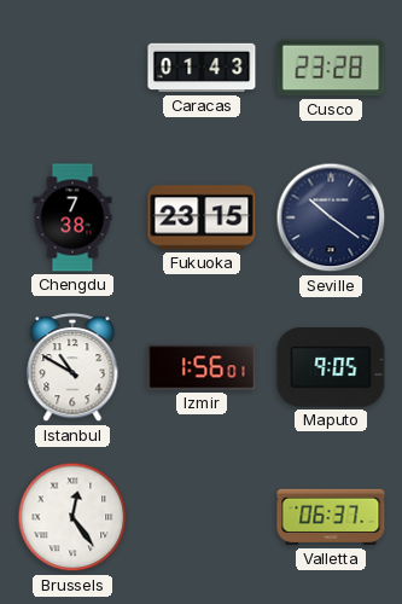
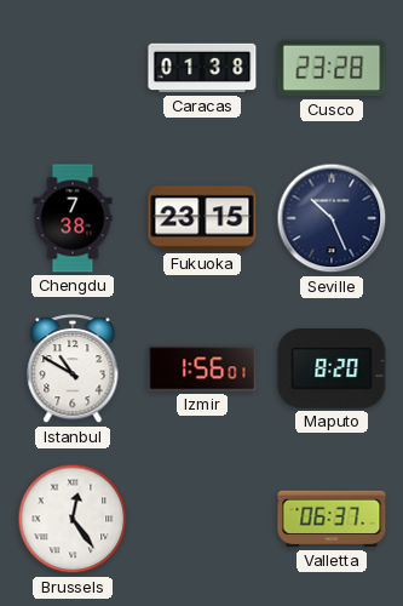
Caracas: 01:43 -> 01:38 (202, 68)
Seville: 10:21 -> 10:26 (332, 218)
Maputo: 9:05 -> 8:20 (332, 370)
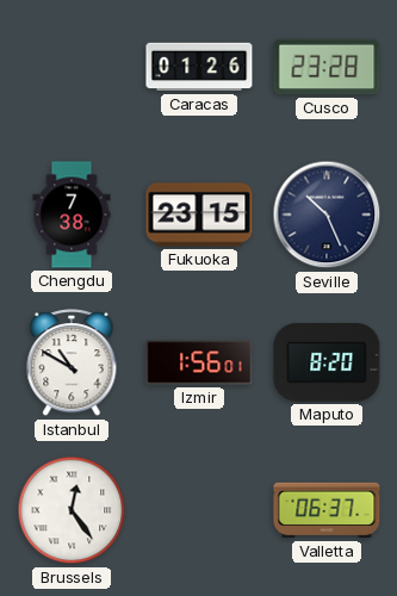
Caracas: 01:38 -> 01:26 (199, 67)
